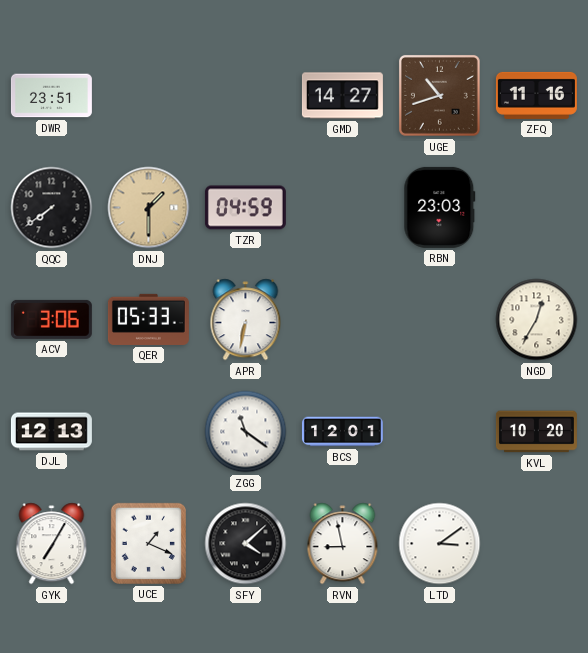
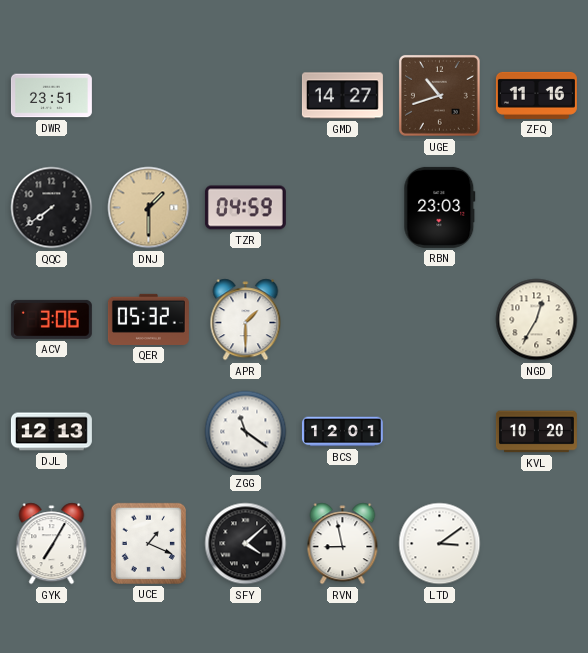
QER: 05:33 -> 05:32 (148, 319)
APR: 6:32 -> 1:30 (246, 320)
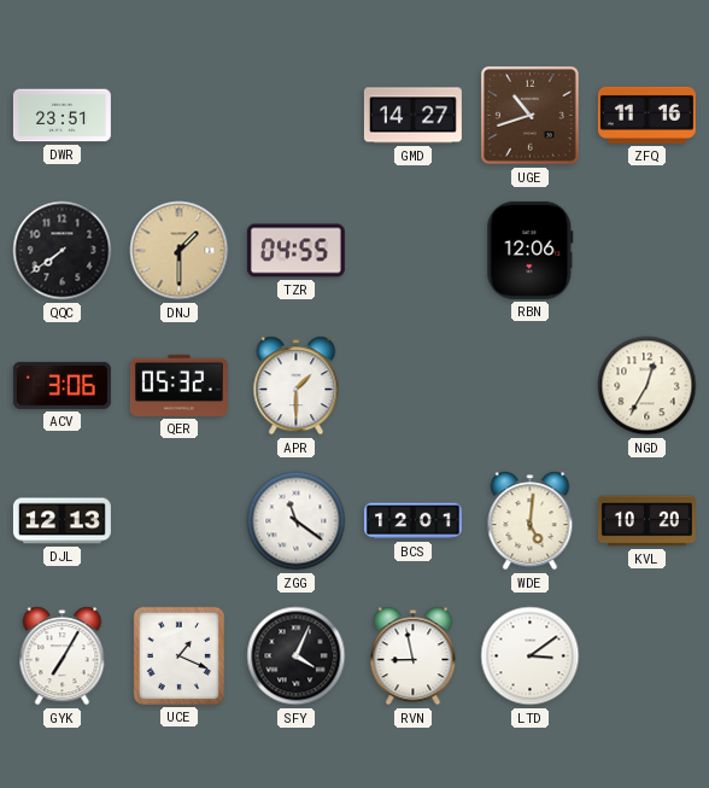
TZR: 04:59 -> 04:55 (295, 251)
RBN: 23:03 -> 12:06 (531, 250)
WDE: none -> 5:01 (531, 521)
SFY: 4:08 -> 4:04 (297, 656)
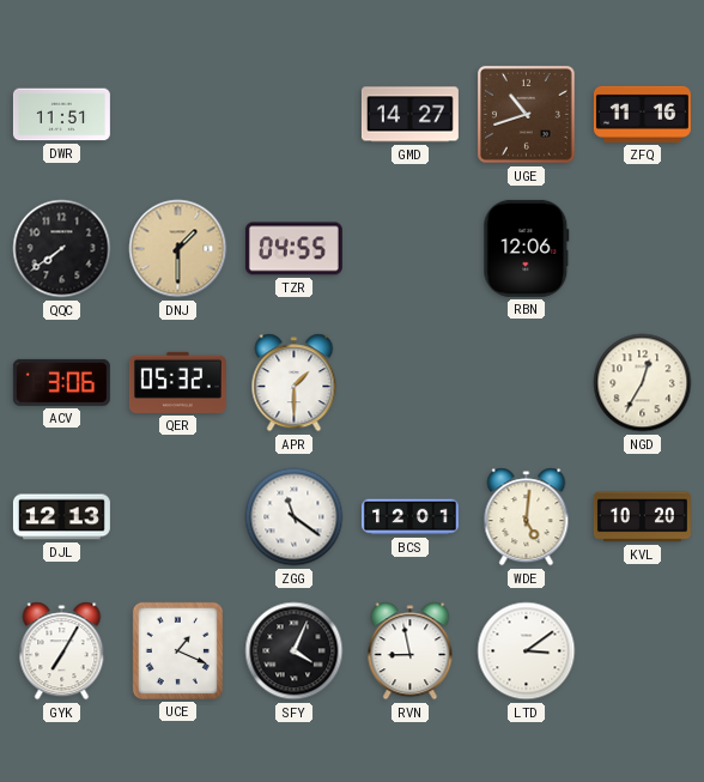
DWR: 23:51 -> 11:51 (61, 115)
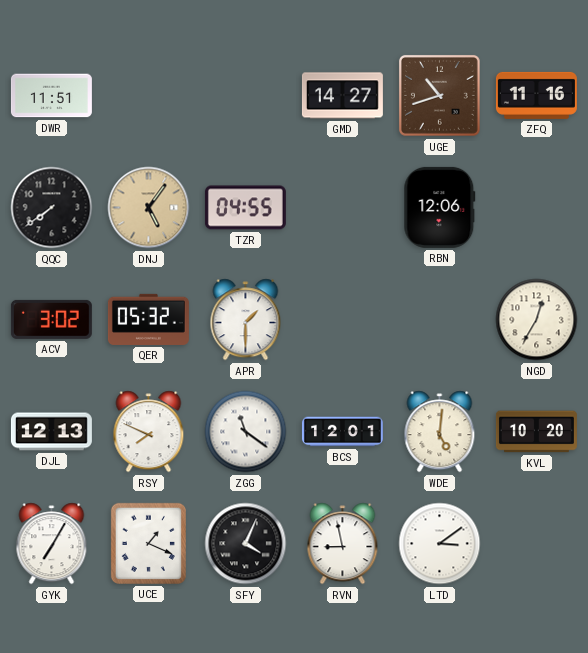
DNJ: 1:30 -> 5:06 (149, 208)
ACV: 3:06 -> 3:02 (51, 319)
RSY: none -> 7:49 (149, 432)
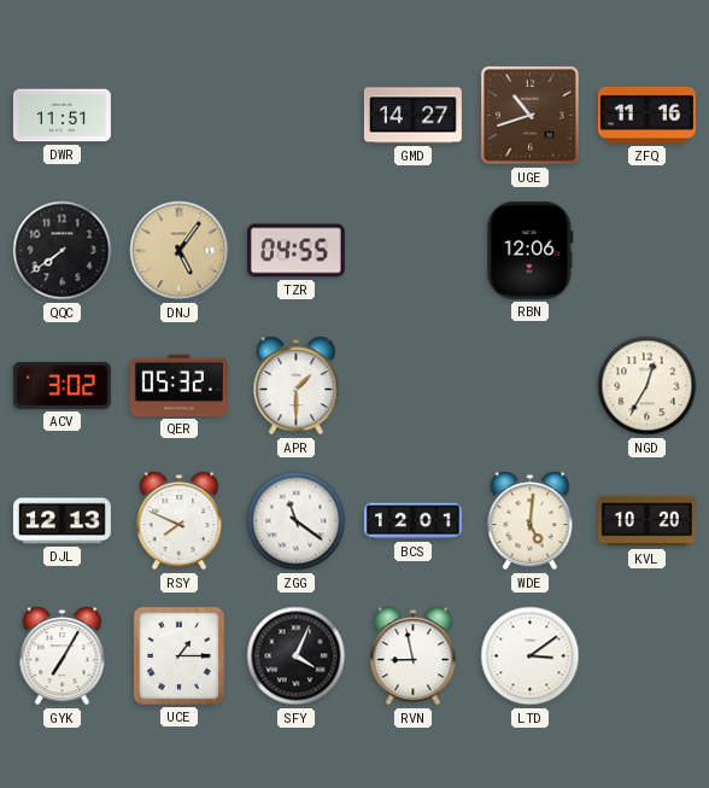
UCE: 1:19 -> 1:15 (178, 655)
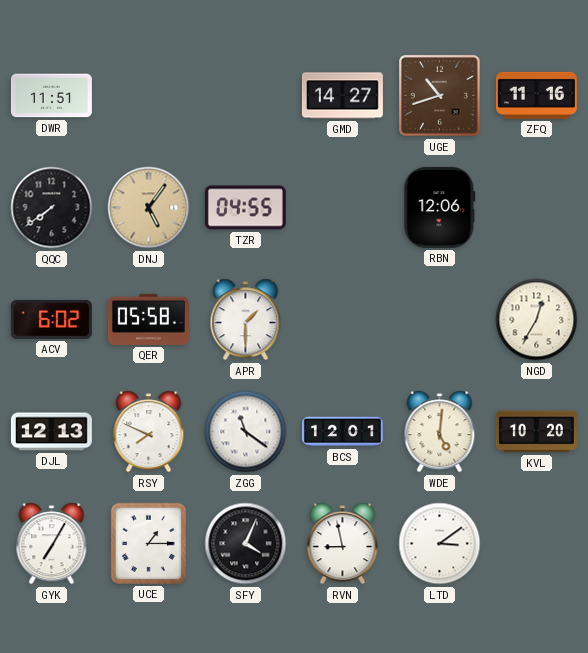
ACV: 3:02 -> 6:02 (51, 319)
QER: 05:32 -> 05:58 (148, 319)
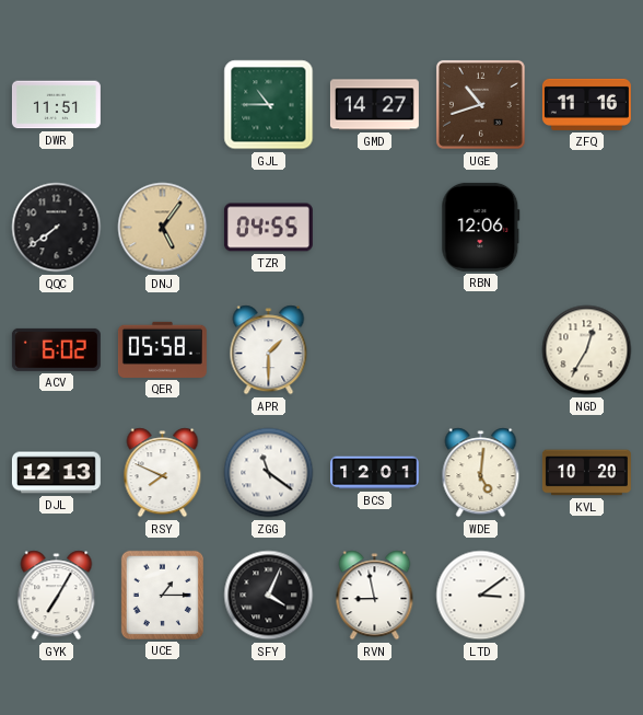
GJL: none -> 10:45 (269, 105)
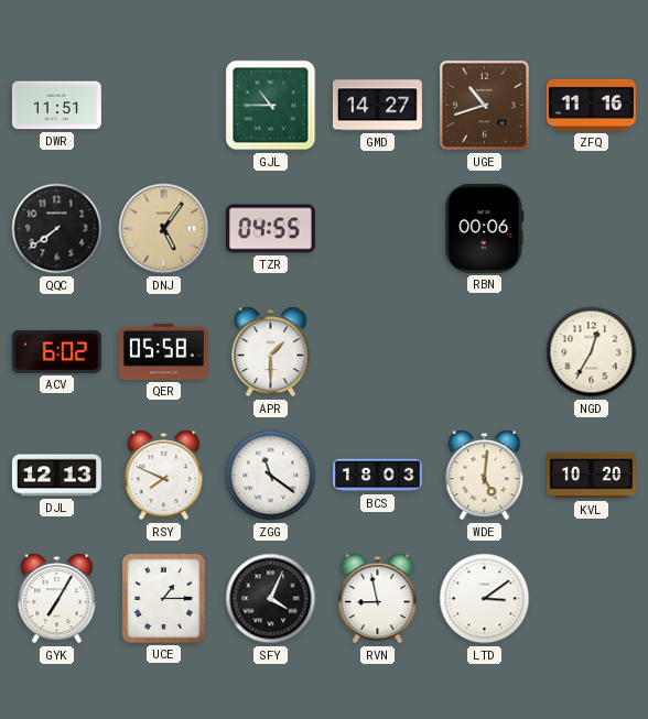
RBN: 12:06 -> 00:06 (485, 228)
BCS: 12:01 -> 18:03 (377, 476)
